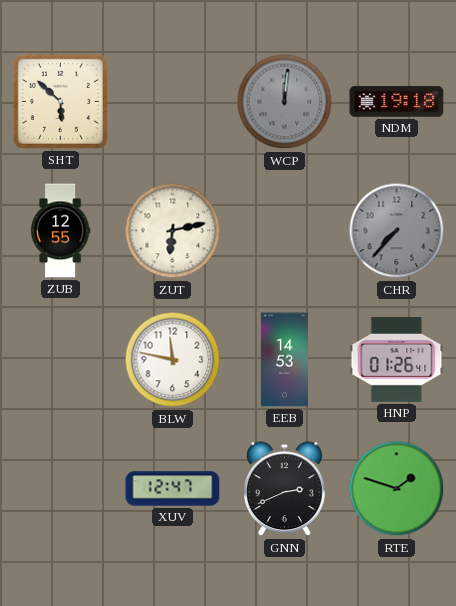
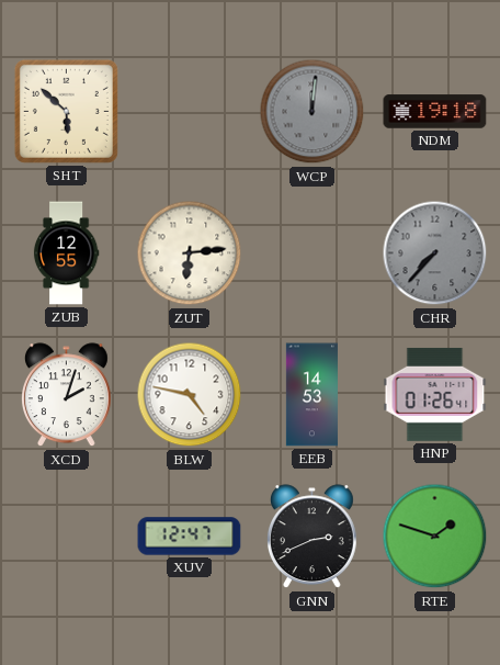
ZUT: 6:13 -> 6:14 (190, 253)
XCD: none -> 2:03 (66, 395)
BLW: 11:47 -> 4:47 (190, 395)
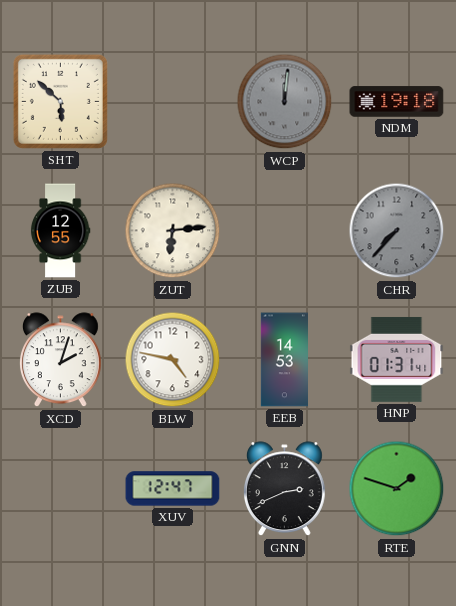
HNP: 01:26 -> 01:31 (397, 359)
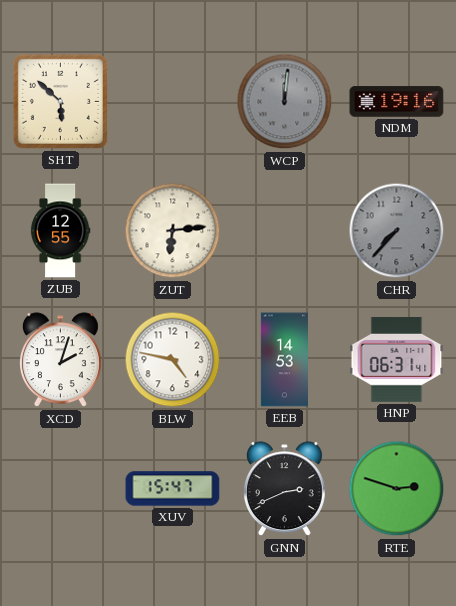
NDM: 19:18 -> 19:16 (397, 102)
HNP: 01:31 -> 06:31 (397, 359)
XUV: 12:47 -> 15:47 (173, 489)
RTE: 1:48 -> 2:48 (397, 489)
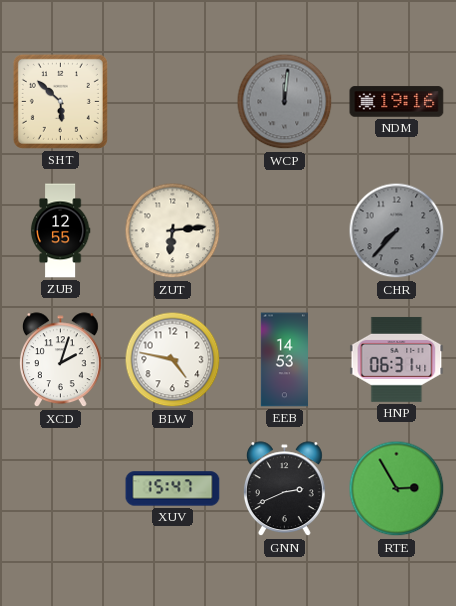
RTE: 2:48 -> 2:55 (397, 489)
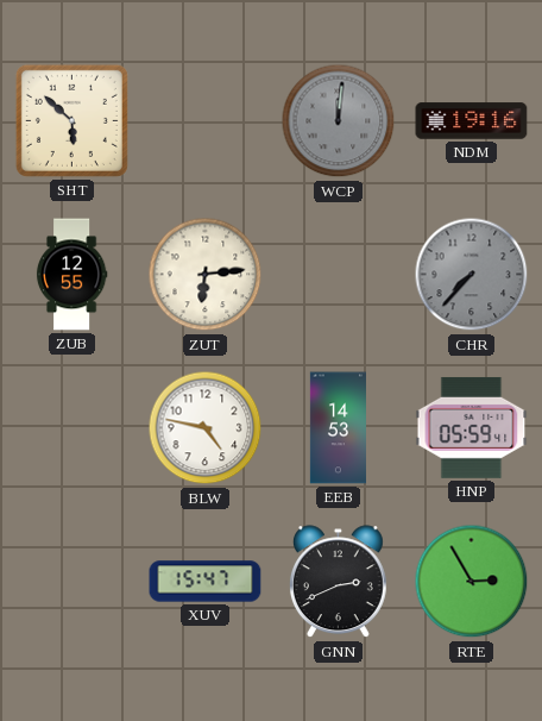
XCD: 2:03 -> none (60, 360)
HNP: 06:31 -> 05:59 (472, 427)
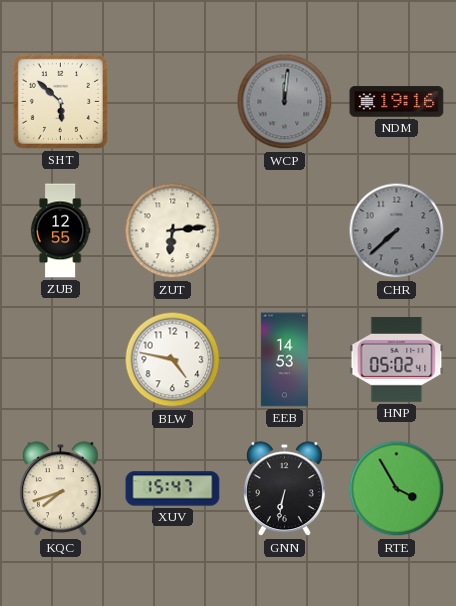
CHR: 7:37 -> 7:38 (397, 231)
HNP: 05:59 -> 05:02 (397, 359)
KQC: none -> 7:42 (60, 489)
GNN: 2:41 -> 6:32 (284, 489)
RTE: 2:55 -> 3:55 (397, 489)
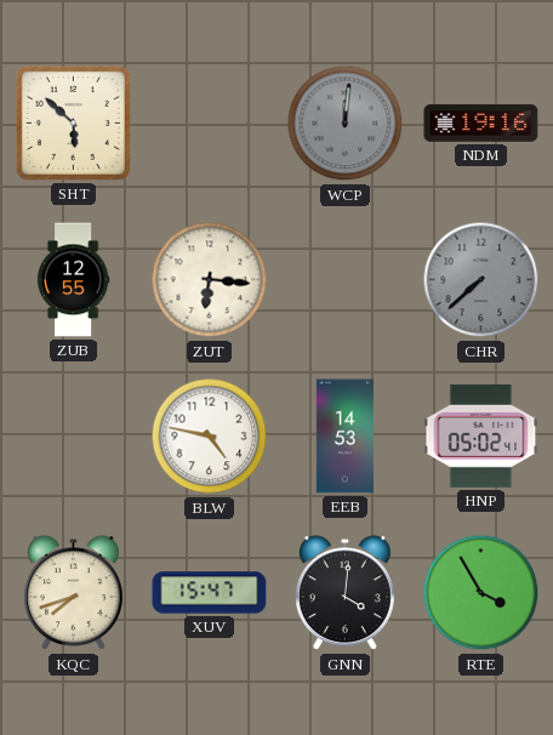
ZUT: 6:14 -> 6:16 (210, 280)
GNN: 6:32 -> 4:01 (344, 593)
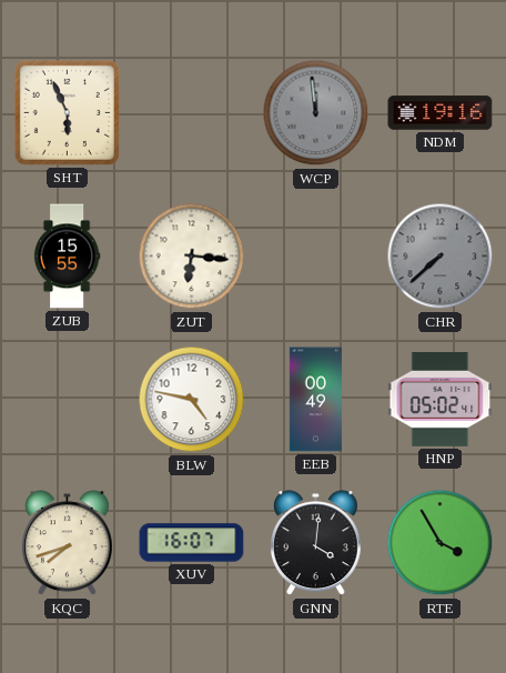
SHT: 5:52 -> 5:56 (67, 112)
WCP: 12:01 -> 11:59 (316, 113)
ZUB: 12:55 -> 15:55 (67, 257)
EEB: 14:53 -> 00:49 (315, 400)
XUV: 15:47 -> 16:07 (192, 543)
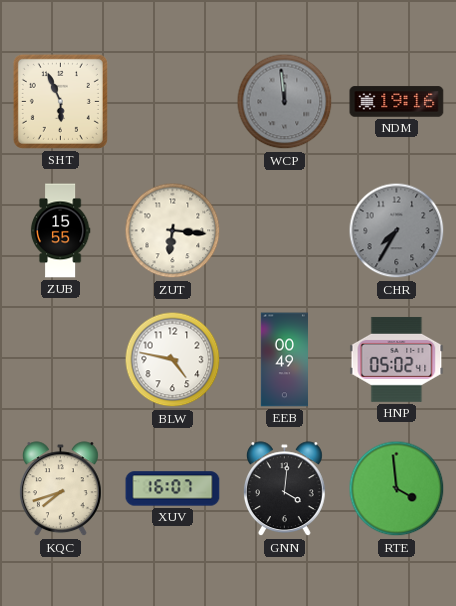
CHR: 7:38 -> 7:35 (397, 231)
RTE: 3:55 -> 3:59 (397, 489)
